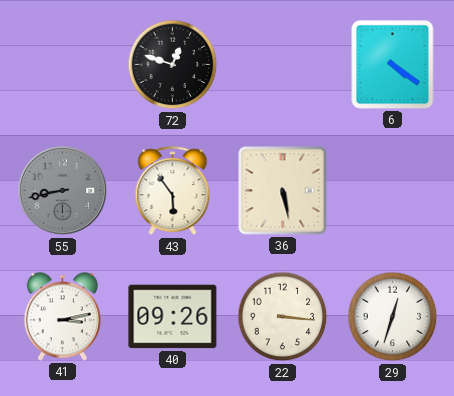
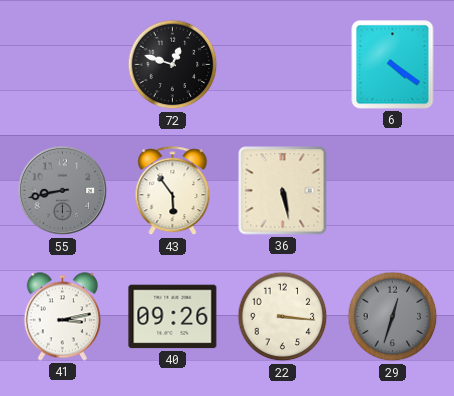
29 dial: white -> grey (393, 317)
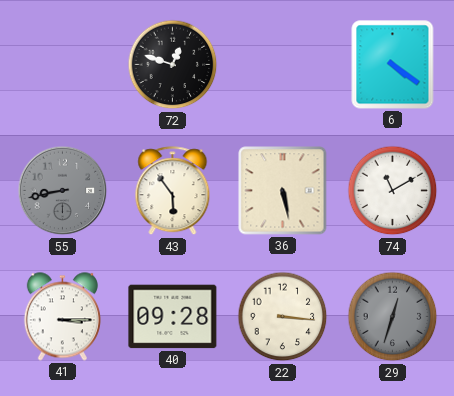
74: none -> 11:10 (393, 191)
41: 3:13 -> 3:15 (62, 317)
40: 09:26 -> 09:28 (173, 317)
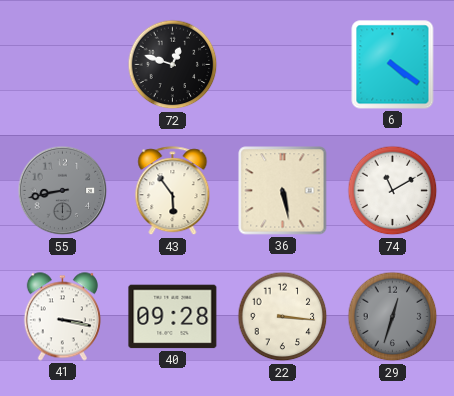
41: 3:15 -> 3:17 (62, 317)
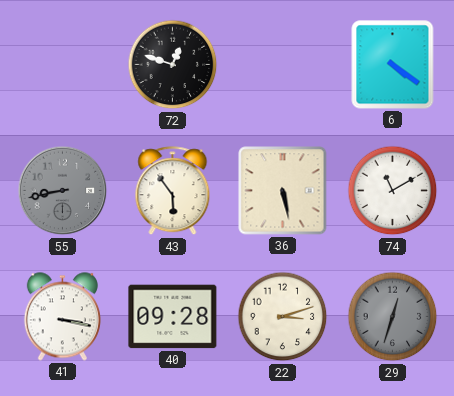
22: 3:16 -> 3:12 (283, 317)
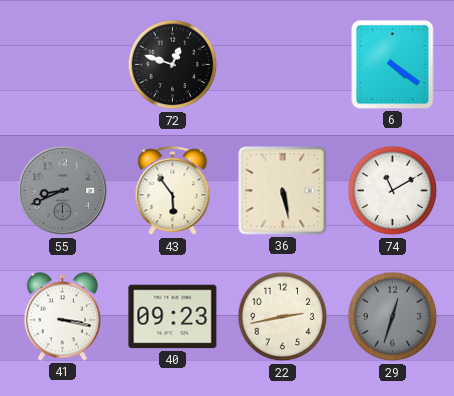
55: 8:43 -> 8:41 (63, 191)
40: 09:28 -> 09:23 (173, 317)
22: 3:12 -> 2:43 (283, 317)
